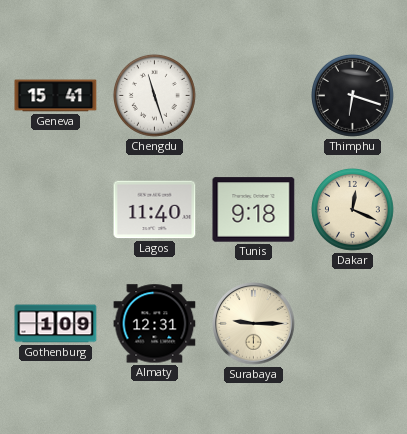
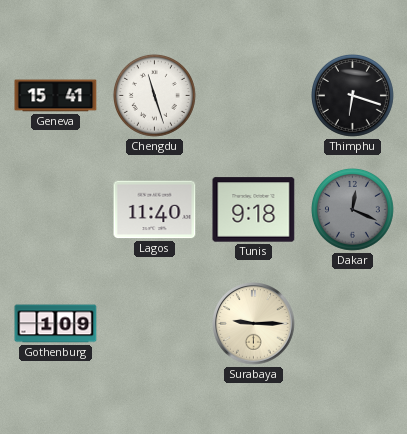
Dakar dial: cream -> grey (352, 209)
Almaty: 12:31 -> none (155, 324)
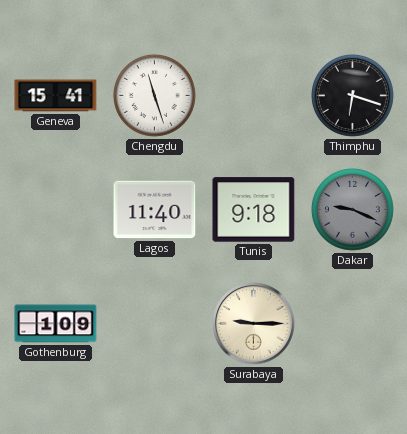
Dakar: 12:19 -> 9:19 (352, 209)
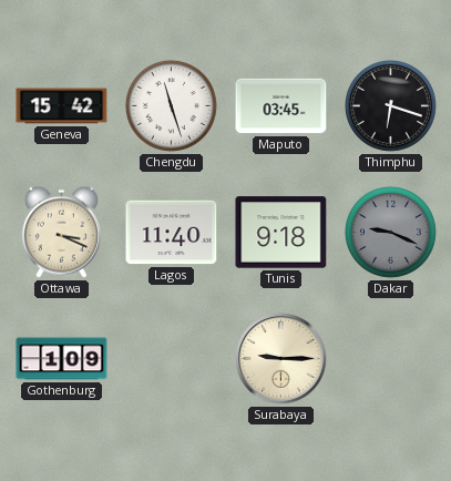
Geneva: 15:41 -> 15:42 (62, 106)
Maputo: none -> 03:45 (281, 106)
Ottawa: none -> 3:19 (61, 232)
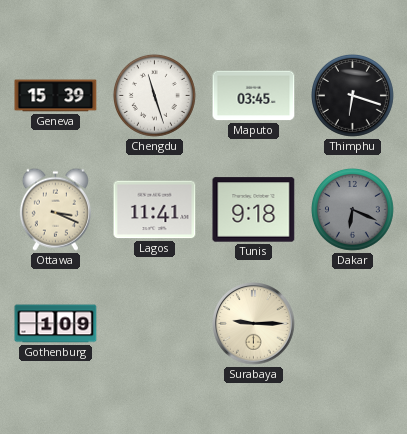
Geneva: 15:42 -> 15:39 (56, 96)
Lagos: 11:40 -> 11:41 (155, 210)
Dakar: 9:19 -> 6:19 (352, 209)
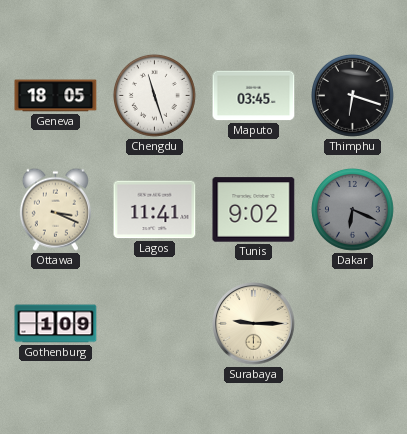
Geneva: 15:39 -> 18:05 (56, 96)
Tunis: 9:18 -> 9:02 (254, 210)
